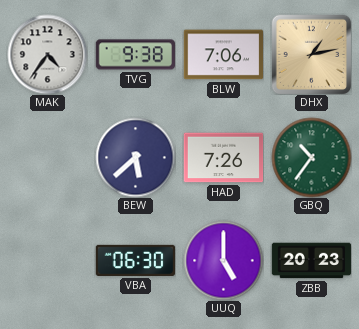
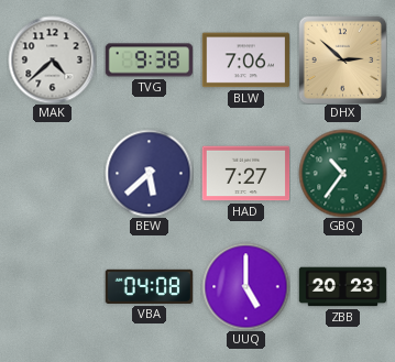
MAK: 4:36 -> 4:38 (52, 59)
DHX: 1:13 -> 2:52 (342, 59)
HAD: 7:26 -> 7:27 (245, 174)
VBA: 06:30 -> 04:08 (149, 286)
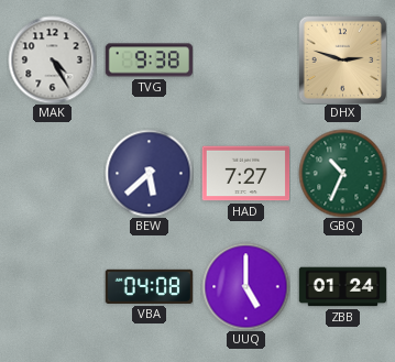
MAK: 4:38 -> 4:25 (52, 59)
BLW: 7:06 -> none (245, 61)
DHX: 2:52 -> 2:48 (342, 59)
GBQ: 10:36 -> 10:34 (342, 173)
ZBB: 20:23 -> 01:24 (342, 287)
